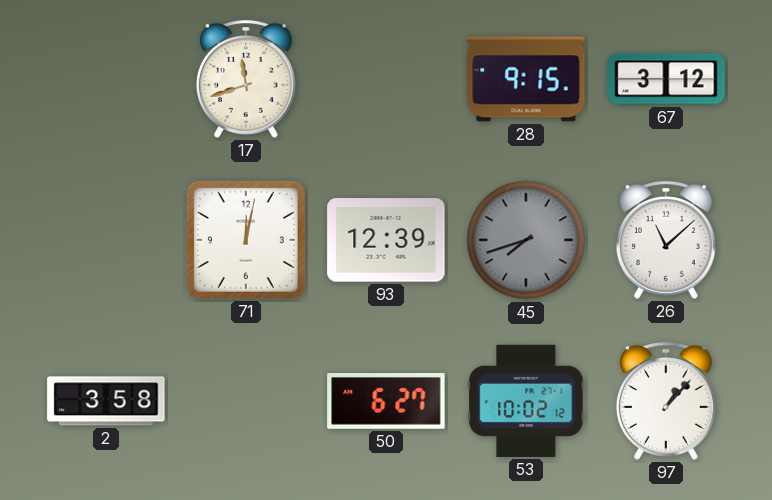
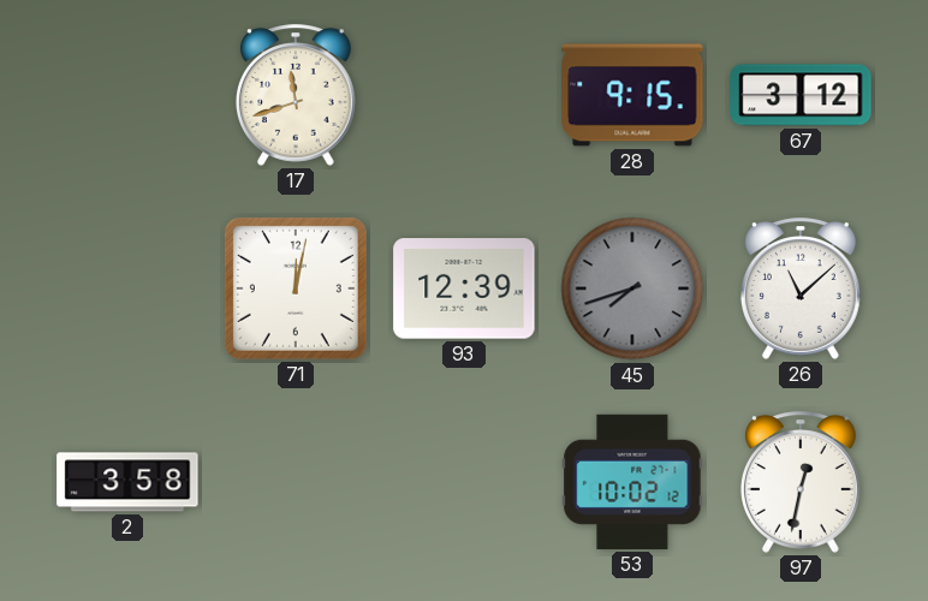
50: 6:27 -> none (386, 402)
97: 1:07 -> 12:32 (801, 482)
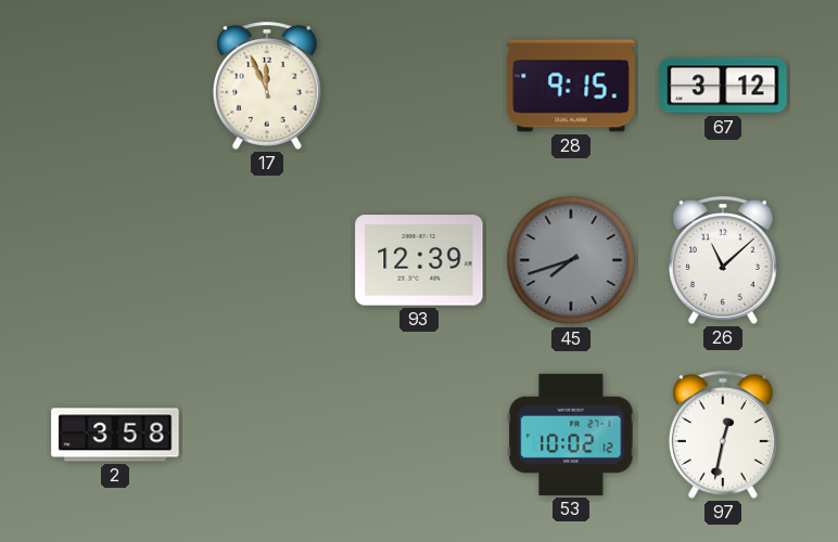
17: 11:42 -> 11:56 (267, 86)
71: 12:02 -> none (296, 288)
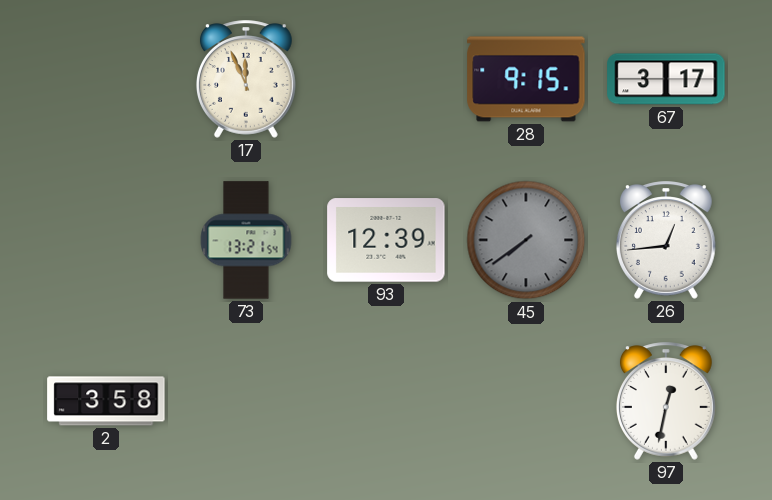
67: 3:12 -> 3:17 (666, 79)
73: none -> 13:21 (246, 240)
45: 7:42 -> 7:39 (526, 240)
26: 11:08 -> 12:44 (666, 240)
53: 10:02 -> none (571, 435)
